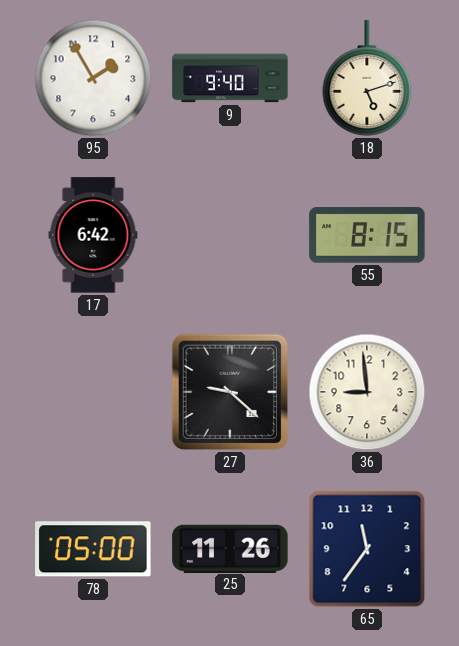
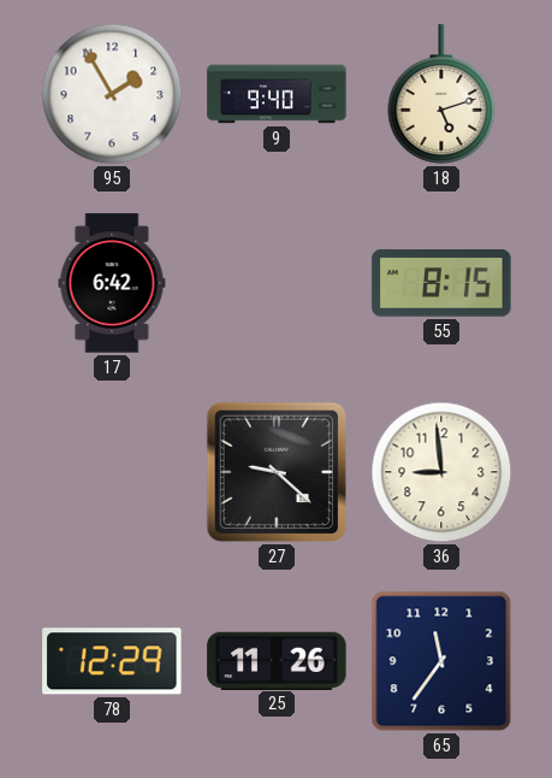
78: 05:00 -> 12:29 (112, 661)
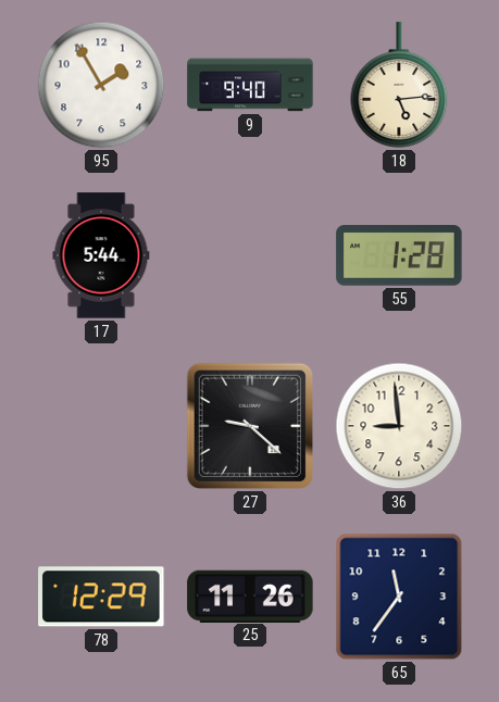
18: 5:12 -> 5:14 (399, 85)
17: 6:42 -> 5:44 (101, 255)
55: 8:15 -> 1:28 (399, 255)
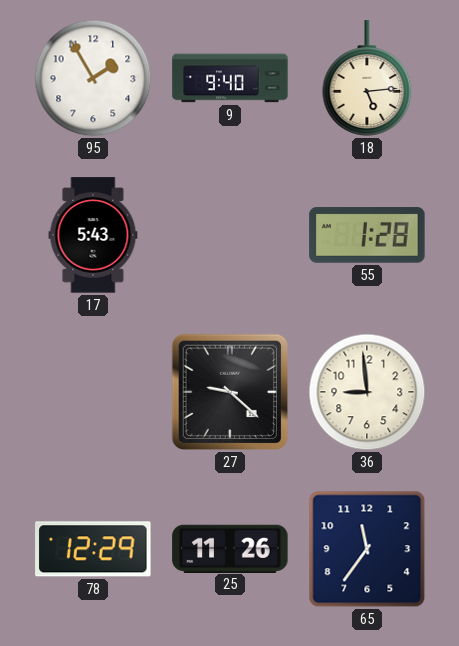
17: 5:44 -> 5:43 (93, 235)
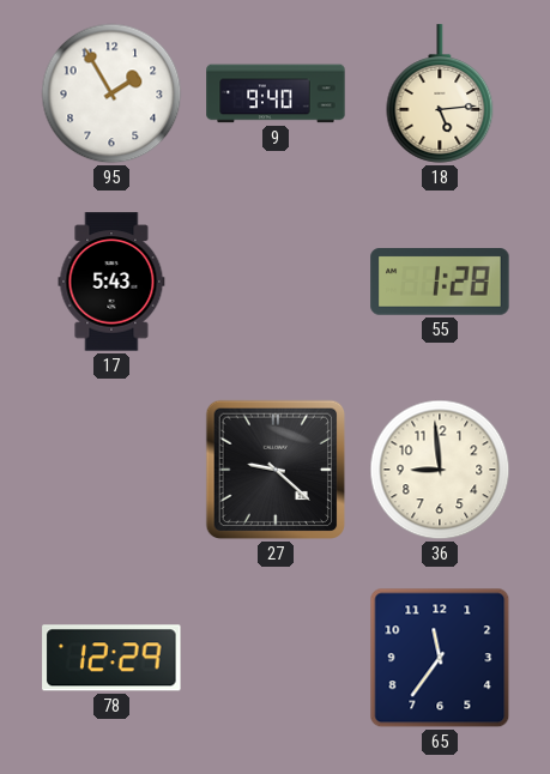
25: 11:26 -> none (230, 548)
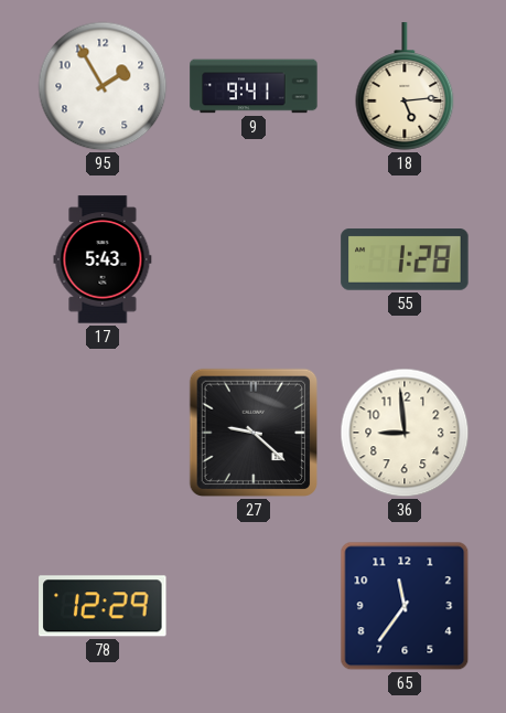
9: 9:40 -> 9:41 (254, 86)
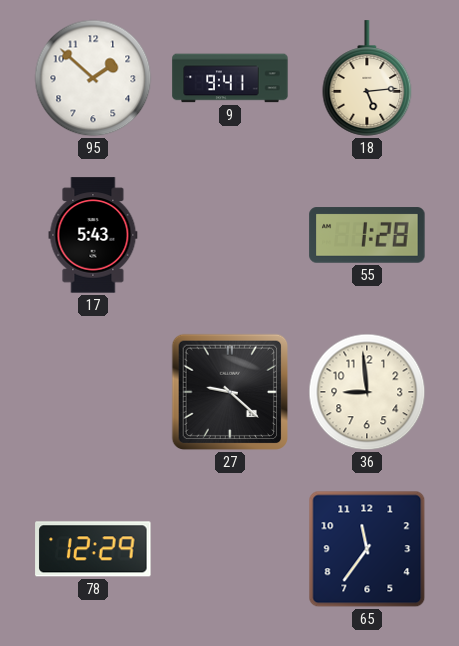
95: 1:55 -> 1:52 (93, 78)
